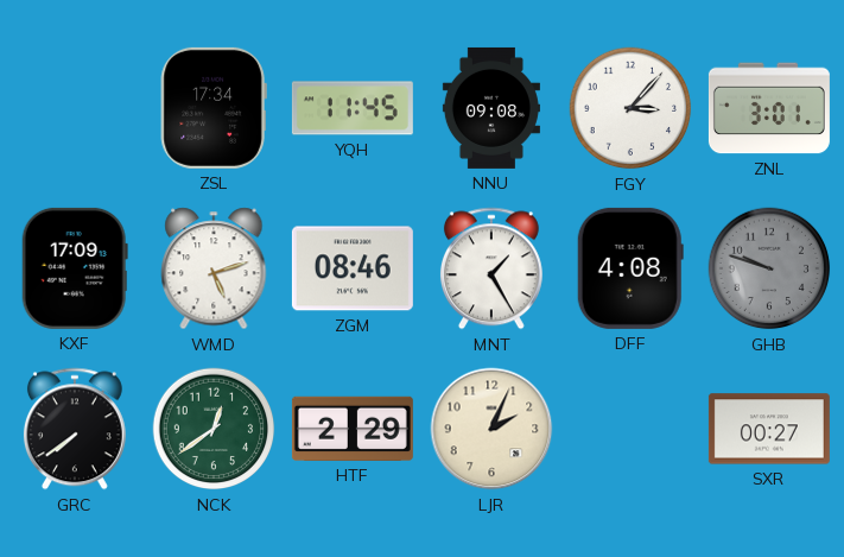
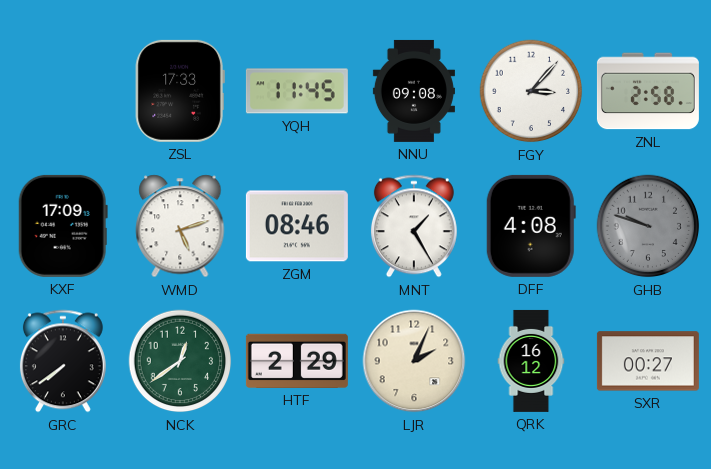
ZSL: 17:34 -> 17:33 (180, 91)
ZNL: 3:01 -> 2:58 (648, 91)
QRK: none -> 16:12 (531, 361)
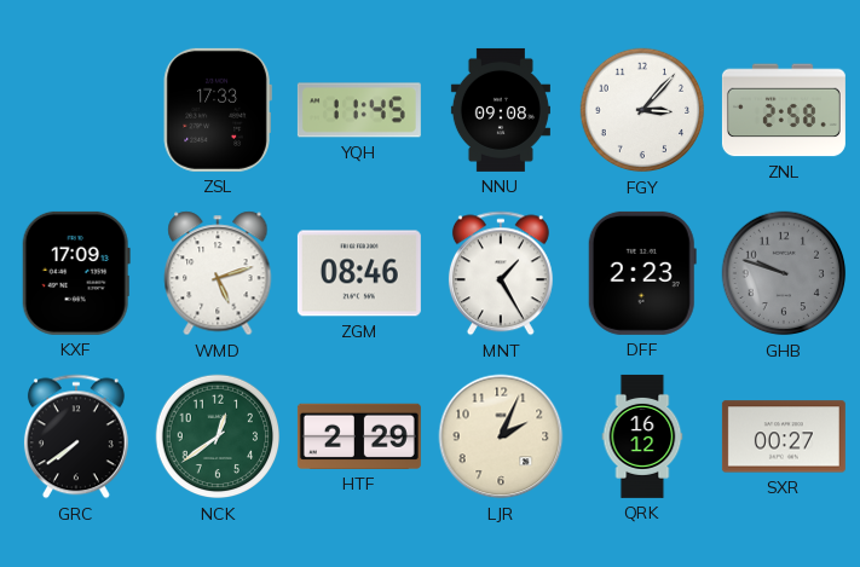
DFF: 4:08 -> 2:23 (642, 273)
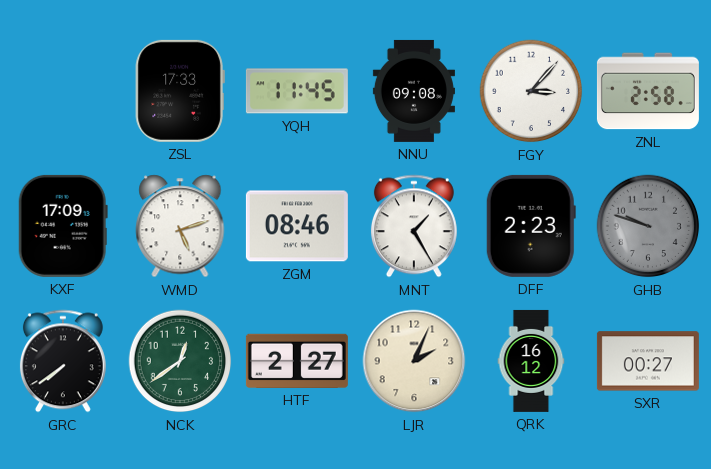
HTF: 2:29 -> 2:27 (297, 361)
